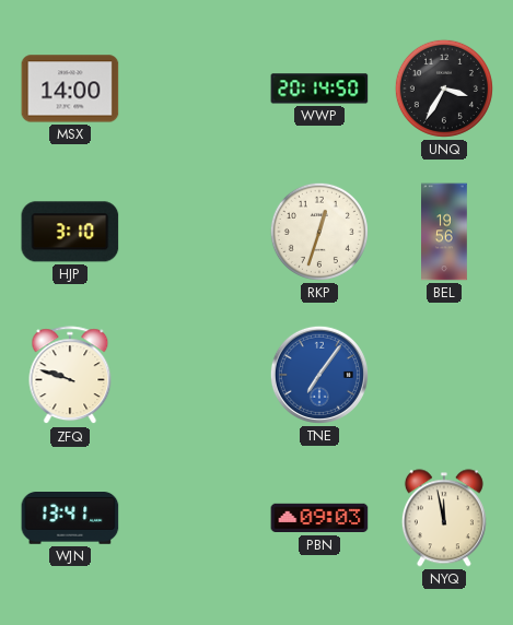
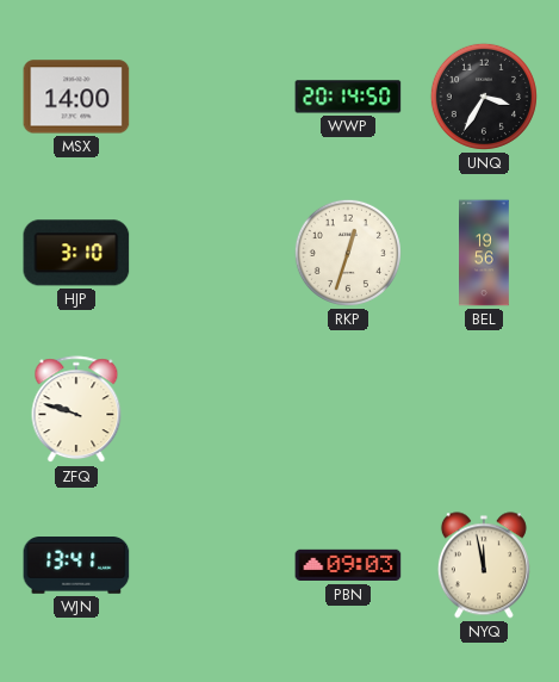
TNE: 7:06 -> none (319, 375)
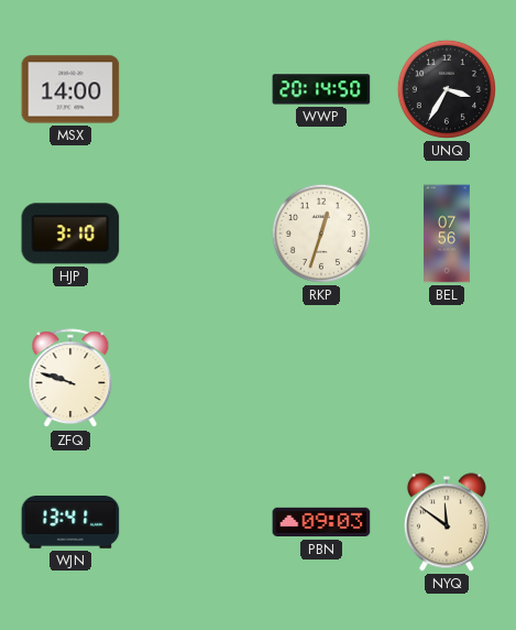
BEL: 19:56 -> 07:56 (448, 233)
NYQ: 11:58 -> 11:51 (447, 522)
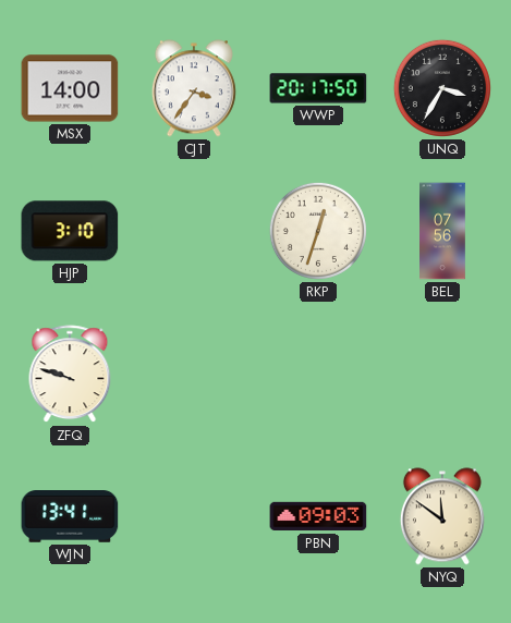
CJT: none -> 3:36 (194, 88)
WWP: 20:14 -> 20:17 (318, 88)
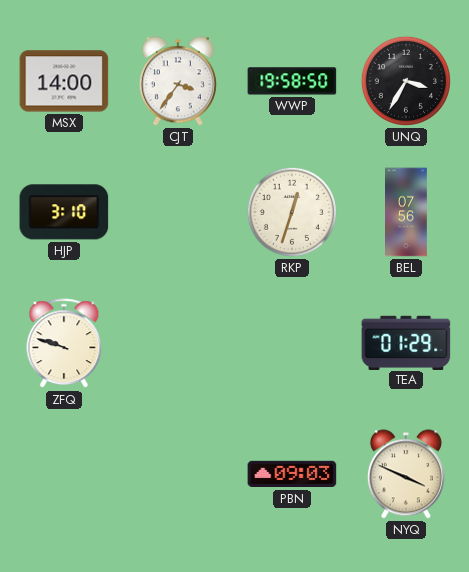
WWP: 20:17 -> 19:58 (292, 81)
TEA: none -> 01:29 (406, 342)
WJN: 13:41 -> none (70, 517)
NYQ: 11:51 -> 3:49 (406, 474)
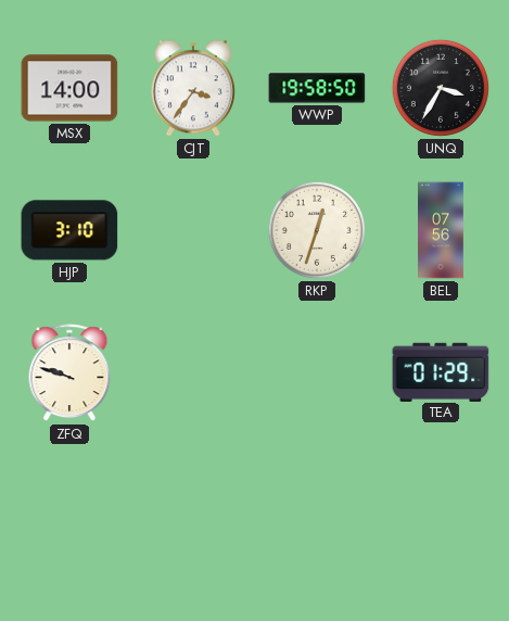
PBN: 09:03 -> none (292, 474)
NYQ: 3:49 -> none (406, 474)
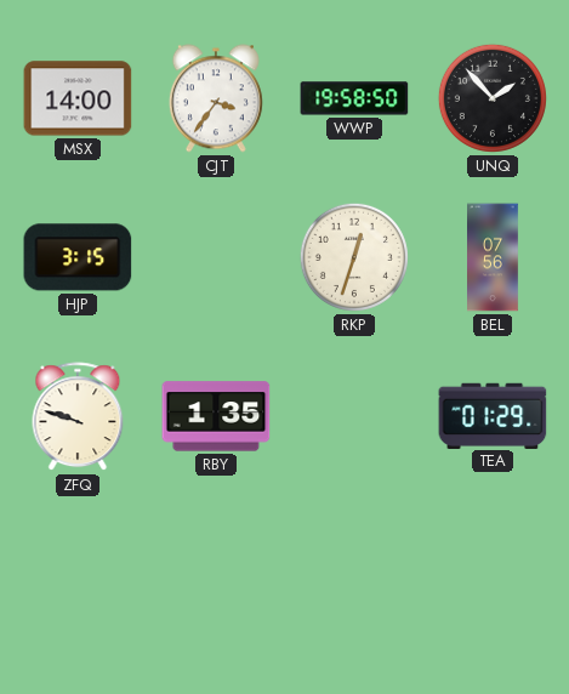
UNQ: 3:35 -> 1:53 (493, 98)
HJP: 3:10 -> 3:15 (78, 257)
RBY: none -> 1:35 (216, 416)
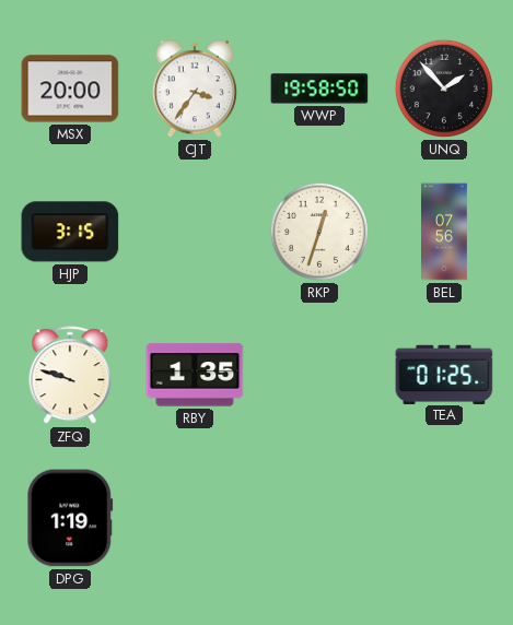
MSX: 14:00 -> 20:00 (70, 89)
TEA: 01:29 -> 01:25 (444, 374)
DPG: none -> 1:19 (70, 518)
